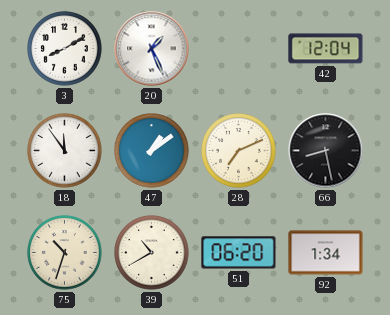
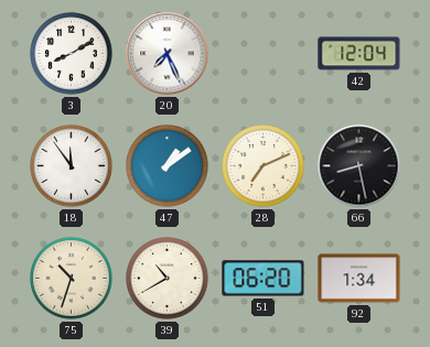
20: 1:26 -> 7:26 (168, 54)
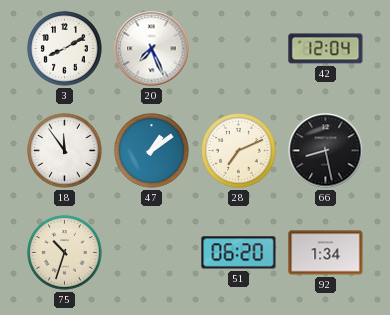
39: 10:40 -> none (168, 279)
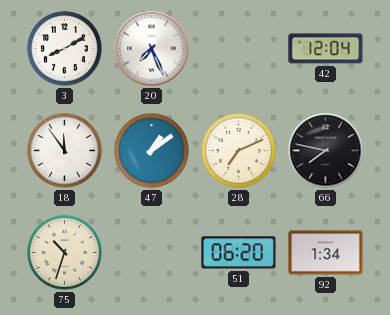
66: 8:28 -> 7:47 (326, 151)
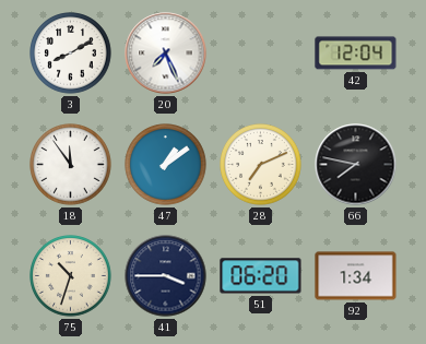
41: none -> 3:45 (166, 276)
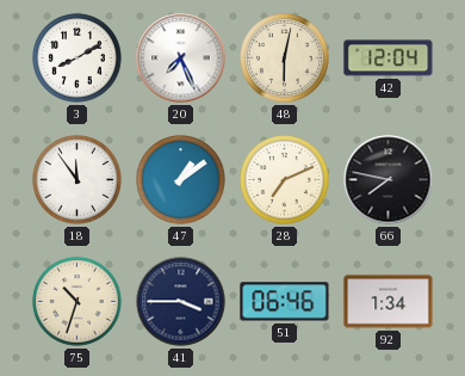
48: none -> 6:02 (285, 58)
51: 06:20 -> 06:46 (285, 302)
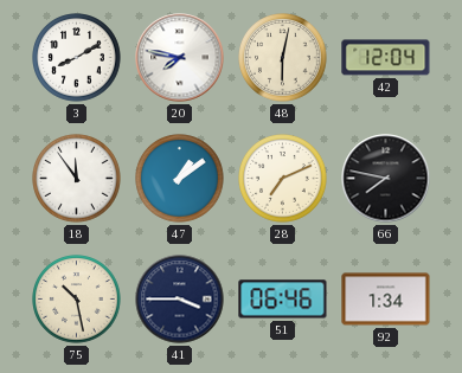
20: 7:26 -> 7:47 (180, 58)
75: 10:33 -> 10:28 (77, 300)
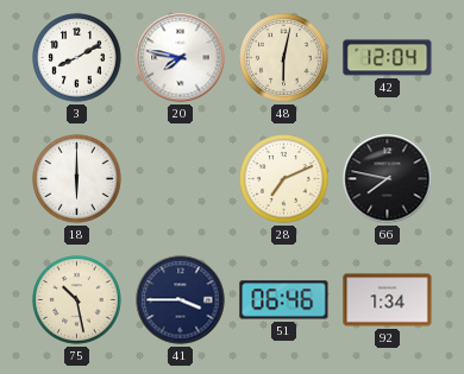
18: 11:54 -> 6:00 (77, 179)
47: 1:09 -> none (180, 179)
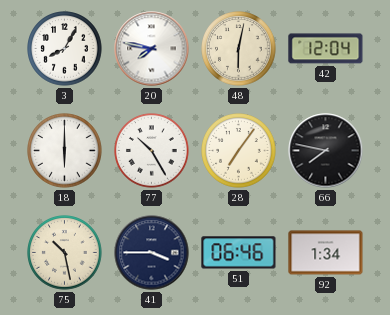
3: 8:10 -> 8:05 (65, 49)
77: none -> 10:25 (152, 151)
28: 7:11 -> 7:06 (239, 151)
